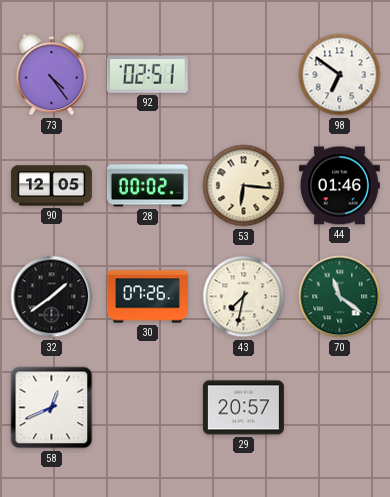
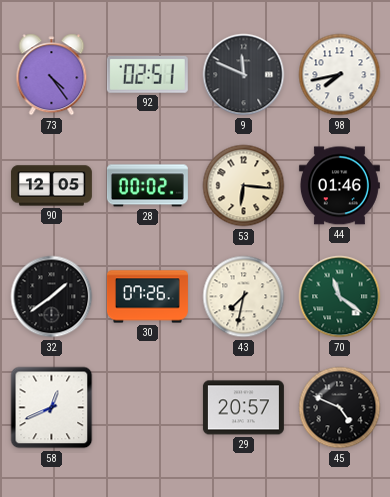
9: none -> 11:49 (244, 75)
98: 6:51 -> 7:43 (340, 75)
45: none -> 4:49 (340, 408)
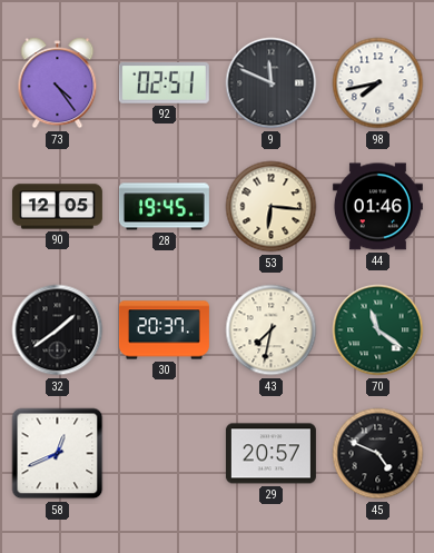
28: 00:02 -> 19:45 (164, 207)
30: 07:26 -> 20:37 (164, 330)
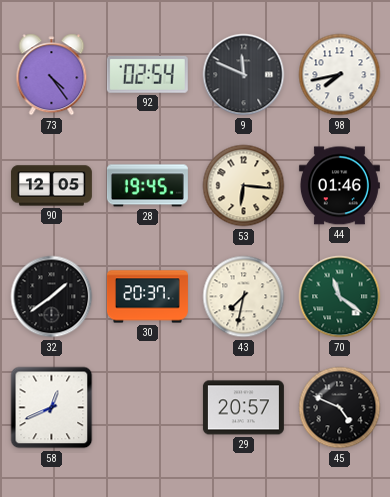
92: 02:51 -> 02:54 (147, 74)
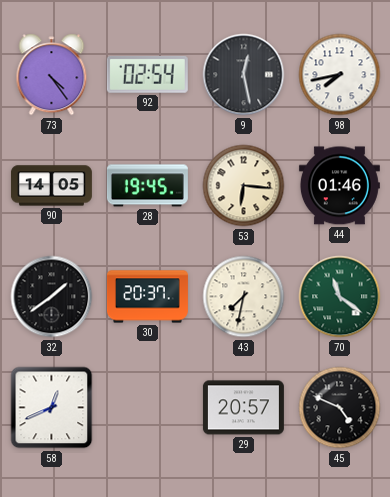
9: 11:49 -> 12:28 (244, 75)
90: 12:05 -> 14:05 (51, 186)
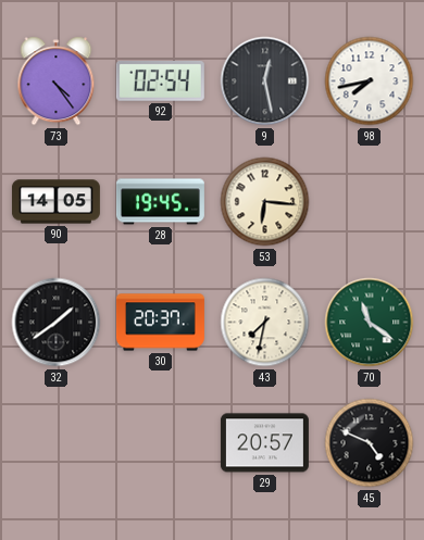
44: 01:46 -> none (339, 186)
58: 12:41 -> none (52, 408)
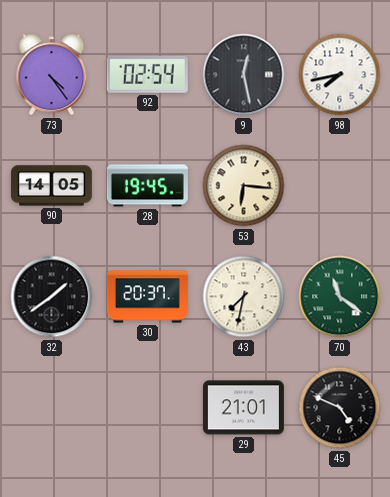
29: 20:57 -> 21:01 (243, 408)
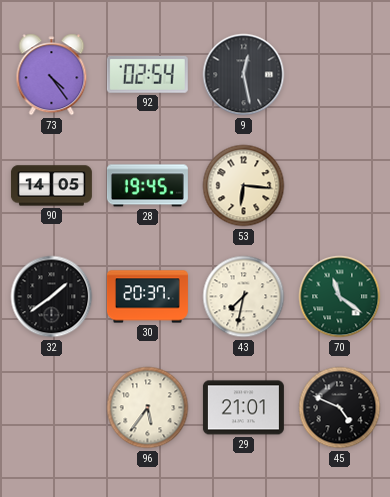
98: 7:43 -> none (340, 75)
96: none -> 5:36 (148, 408)
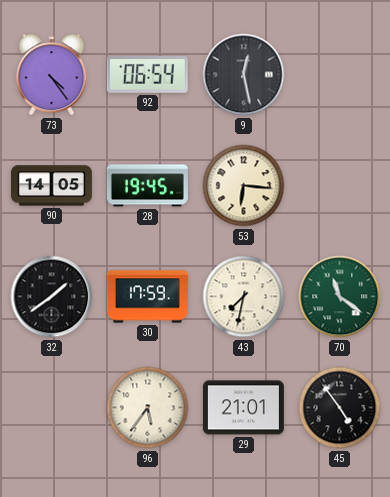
92: 02:54 -> 06:54 (147, 74)
30: 20:37 -> 17:59 (147, 297)
45: 4:49 -> 4:54 (340, 408)
